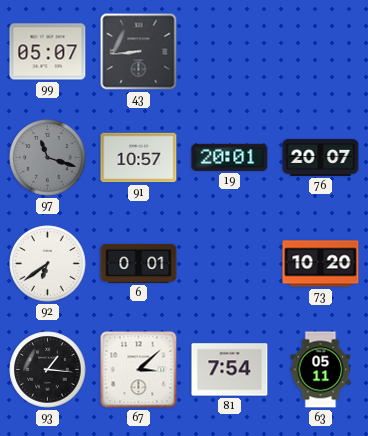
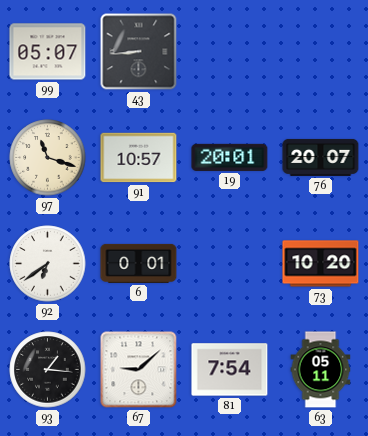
97 dial: grey -> cream (48, 158)
67: 3:08 -> 9:08 (139, 370)
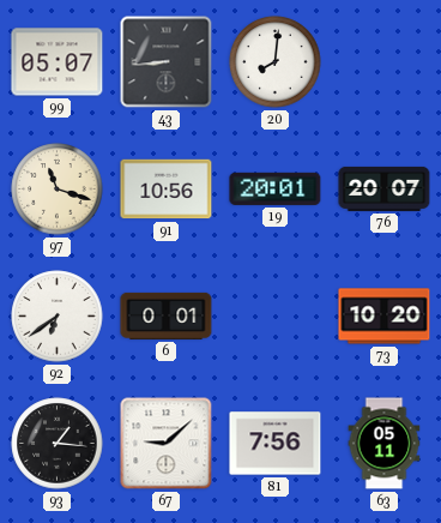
20: none -> 8:01 (276, 62)
91: 10:57 -> 10:56 (167, 190)
81: 7:54 -> 7:56 (276, 444)
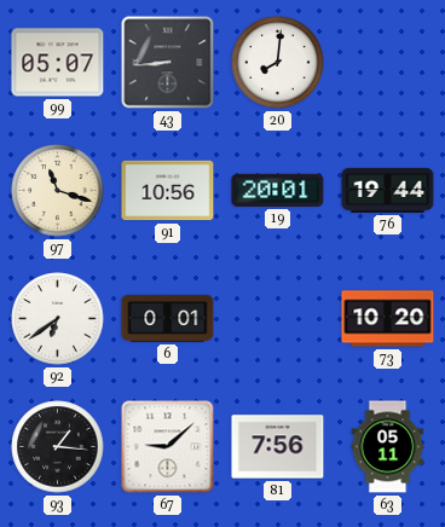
76: 20:07 -> 19:44 (388, 190)
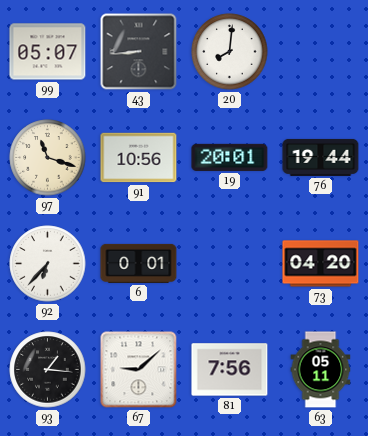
92: 6:39 -> 6:37 (48, 264)
73: 10:20 -> 04:20 (321, 264)
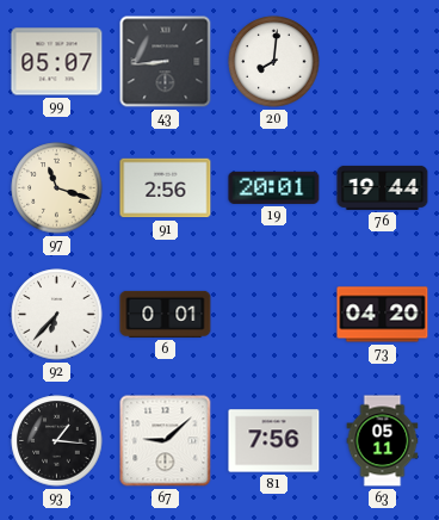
91: 10:56 -> 2:56 (166, 188)
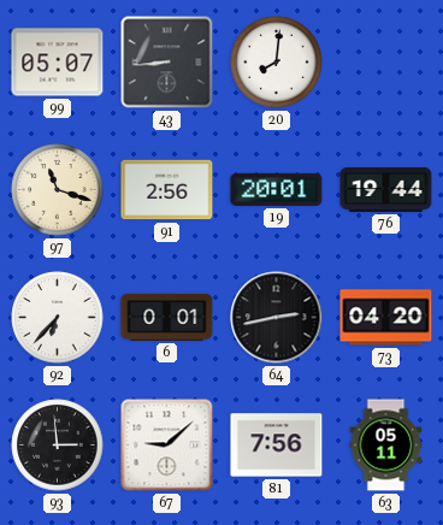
64: none -> 2:43 (277, 318)
93: 1:16 -> 2:59 (58, 446)
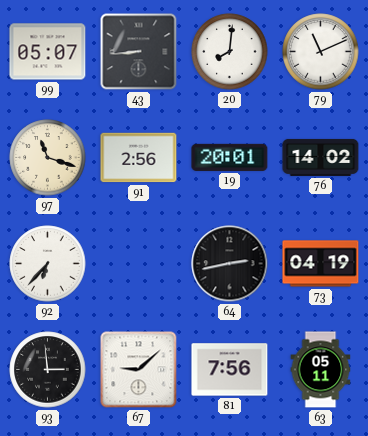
79: none -> 11:11 (321, 52)
76: 19:44 -> 14:02 (321, 157)
6: 0:01 -> none (167, 317)
73: 04:20 -> 04:19 (321, 264)
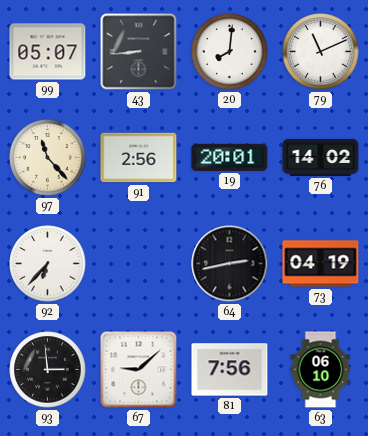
97: 11:18 -> 11:23 (48, 158)
63: 05:11 -> 06:10 (321, 370)
